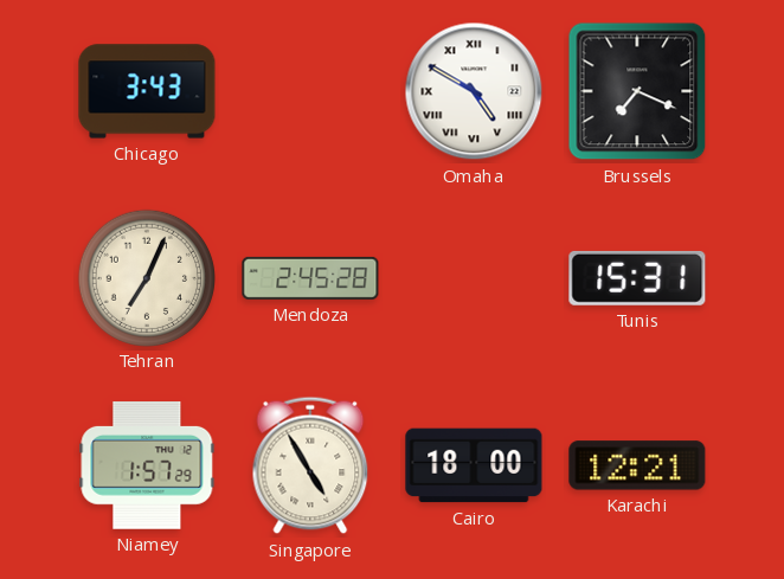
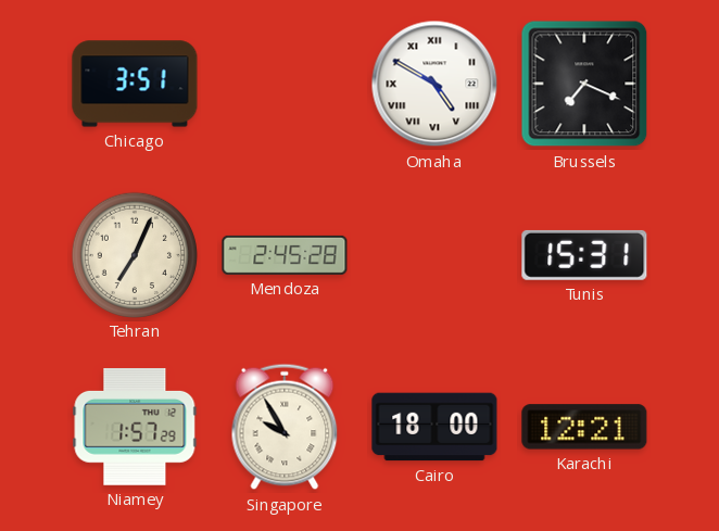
Chicago: 3:43 -> 3:51 (135, 84)
Singapore: 4:55 -> 9:55 (285, 427)
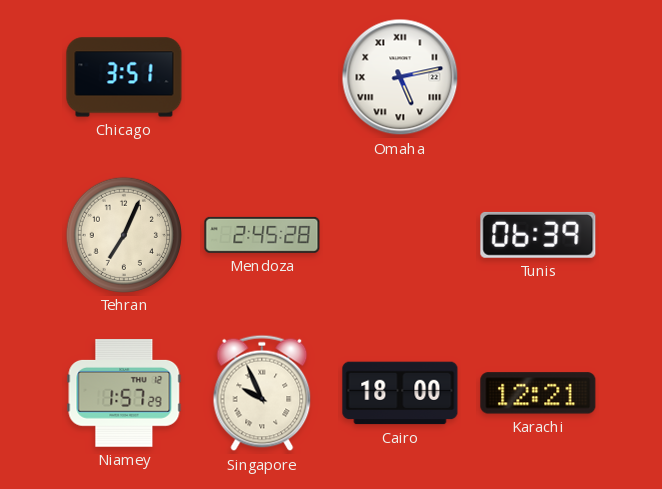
Omaha: 4:50 -> 5:13 (400, 77)
Brussels: 7:19 -> none (584, 84)
Tunis: 15:31 -> 06:39 (538, 235)
Singapore: 9:55 -> 9:56 (262, 393)
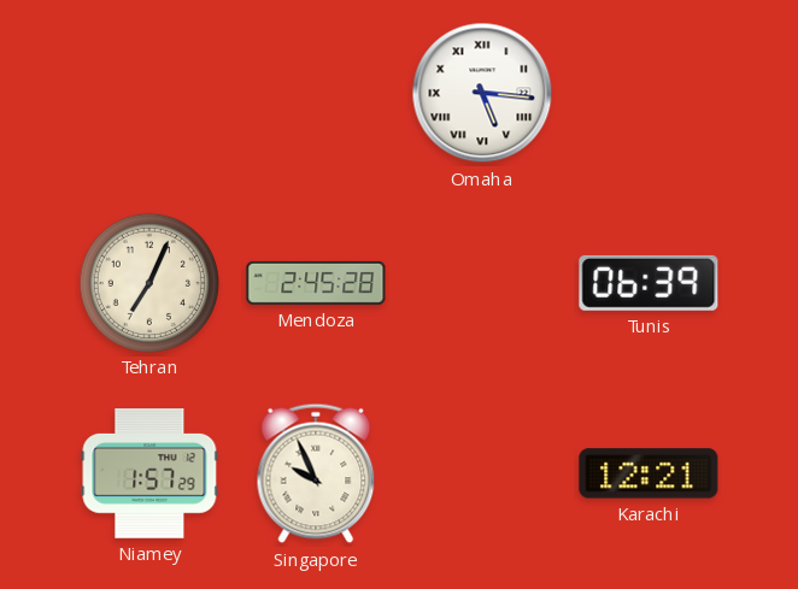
Chicago: 3:51 -> none (124, 77)
Omaha: 5:13 -> 5:16 (482, 93)
Cairo: 18:00 -> none (400, 393)
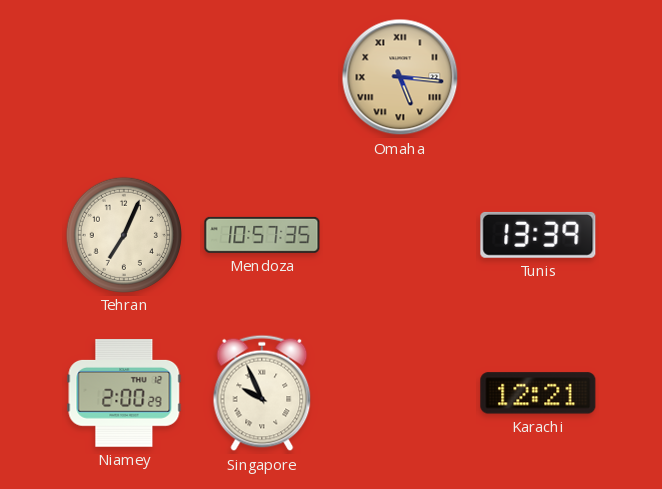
Omaha dial: white -> champagne (400, 77)
Mendoza: 2:45 -> 10:57 (262, 235)
Tunis: 06:39 -> 13:39 (538, 235)
Niamey: 1:57 -> 2:00 (124, 394)
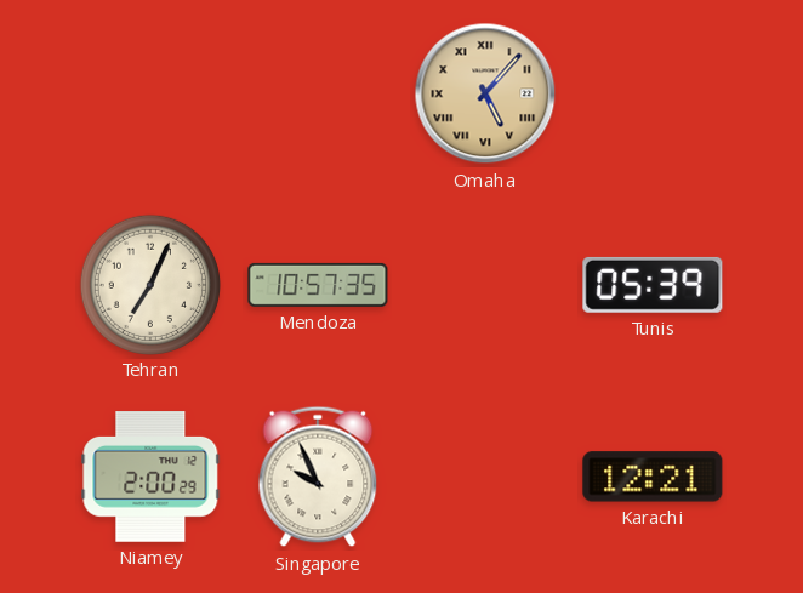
Omaha: 5:16 -> 5:07 (485, 93)
Tunis: 13:39 -> 05:39 (653, 285)
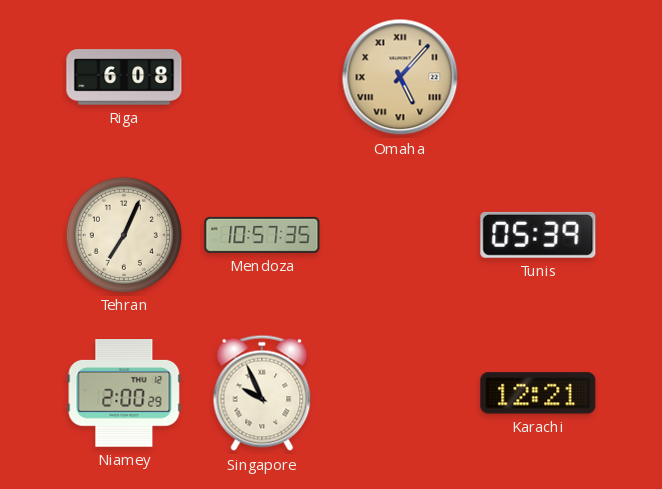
Riga: none -> 6:08 (124, 77)
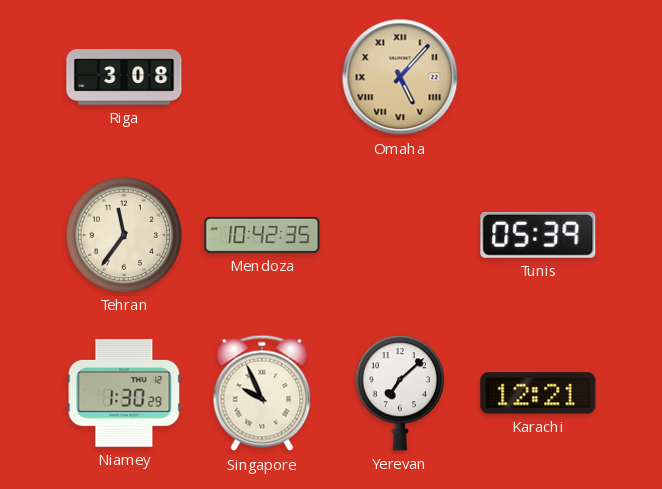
Riga: 6:08 -> 3:08 (124, 77)
Tehran: 7:04 -> 11:36 (123, 234)
Mendoza: 10:57 -> 10:42 (262, 235)
Niamey: 2:00 -> 1:30 (124, 394)
Yerevan: none -> 7:08 (400, 393)
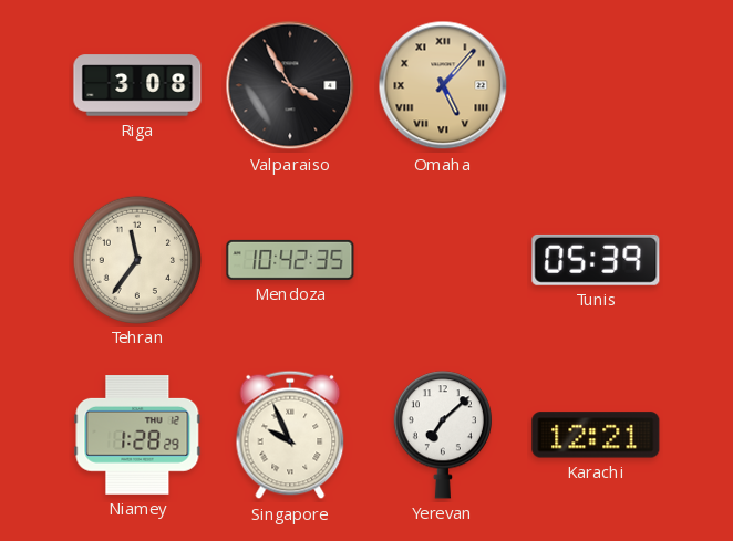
Valparaiso: none -> 3:55 (290, 85)
Niamey: 1:30 -> 1:28 (137, 436)
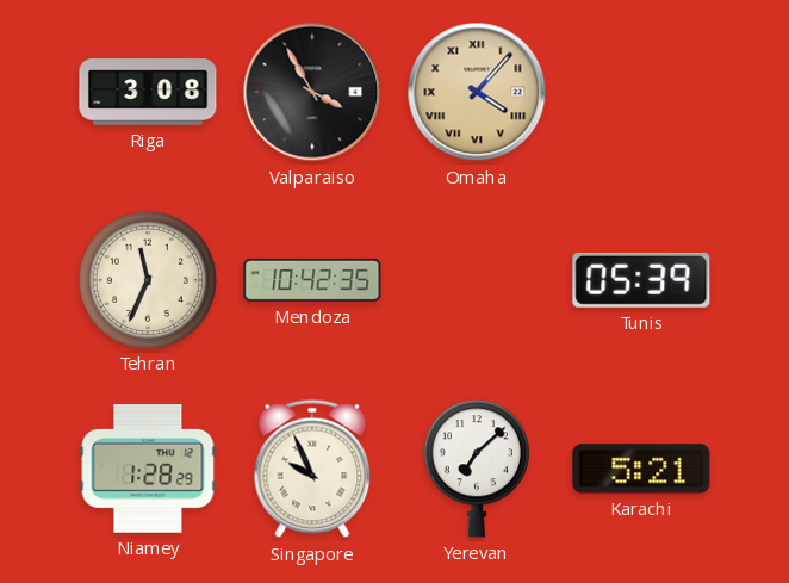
Omaha: 5:07 -> 4:07 (477, 92)
Tehran: 11:36 -> 11:34 (147, 279)
Karachi: 12:21 -> 5:21 (641, 469)
